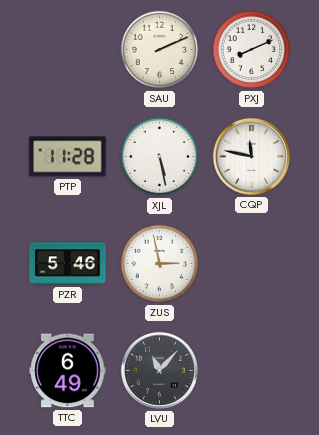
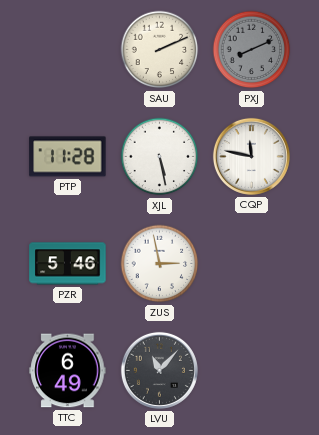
PXJ dial: white -> grey (252, 50)
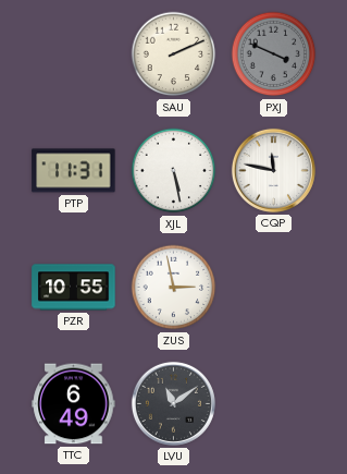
PXJ: 8:11 -> 3:49 (274, 54)
PTP: 11:28 -> 11:31 (74, 171)
PZR: 5:46 -> 10:55 (74, 288)
LVU: 11:07 -> 11:09 (173, 403)
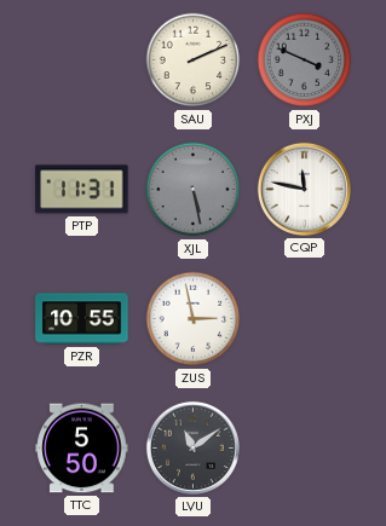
XJL dial: white -> grey (194, 190)
TTC: 6:49 -> 5:50 (82, 449)
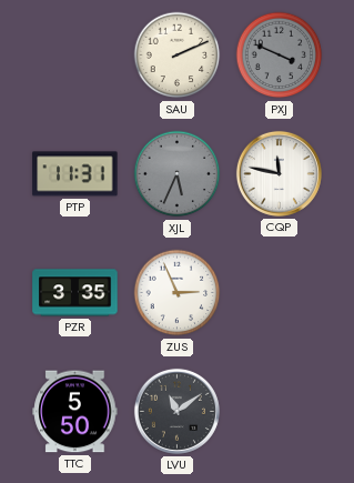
XJL: 5:28 -> 5:34 (178, 174)
PZR: 10:55 -> 3:35 (75, 293)
ZUS: 2:58 -> 2:56 (178, 293)
